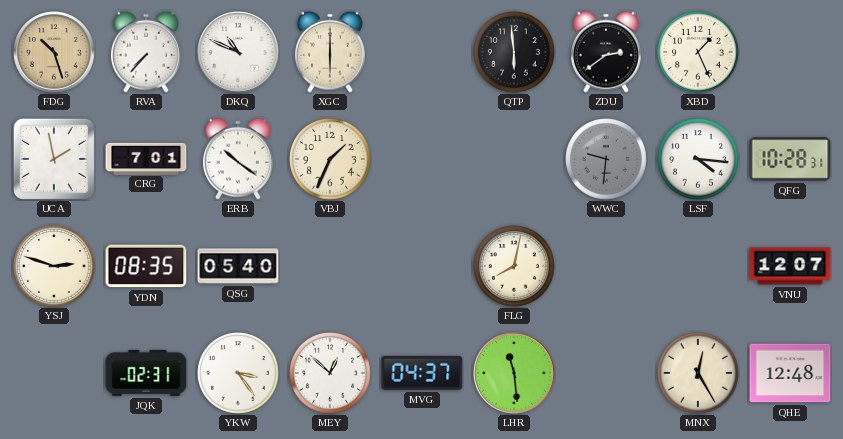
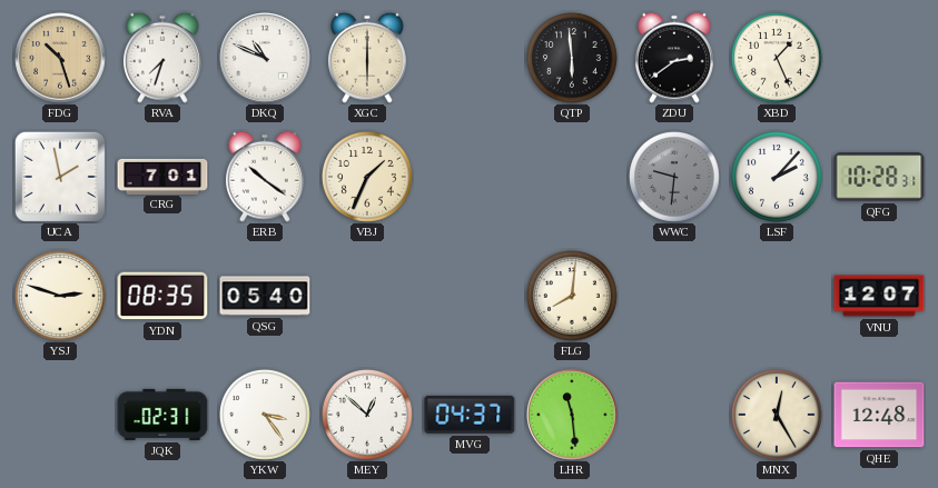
RVA: 7:37 -> 7:33 (162, 58)
LSF: 4:16 -> 2:07 (778, 178)
FLG: 8:02 -> 8:01 (573, 297)
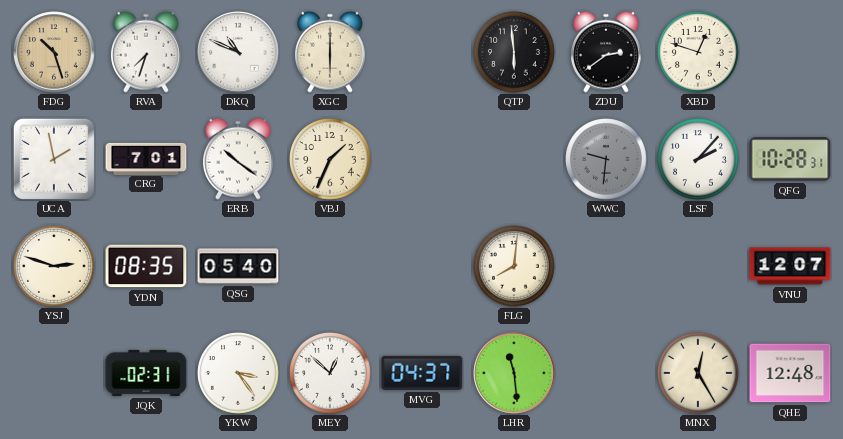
XBD: 1:26 -> 12:48 (699, 53)
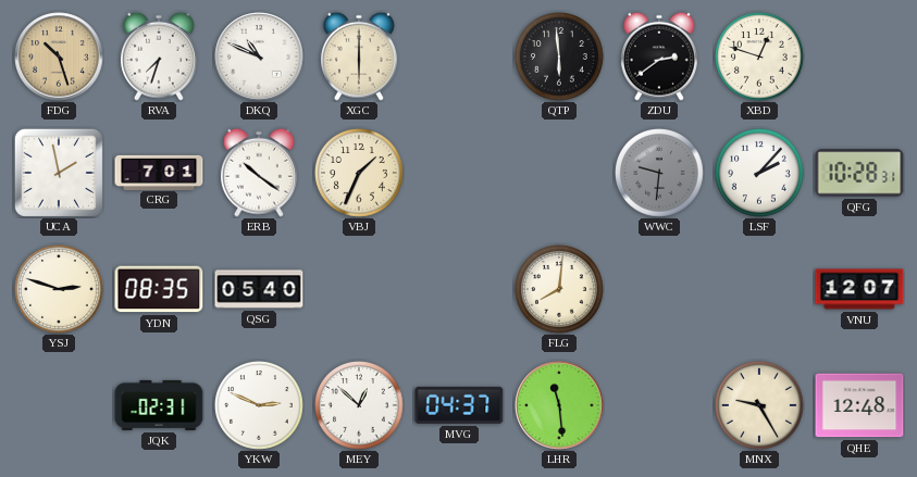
YKW: 3:24 -> 2:49 (260, 406)
MNX: 12:25 -> 9:25 (760, 406)
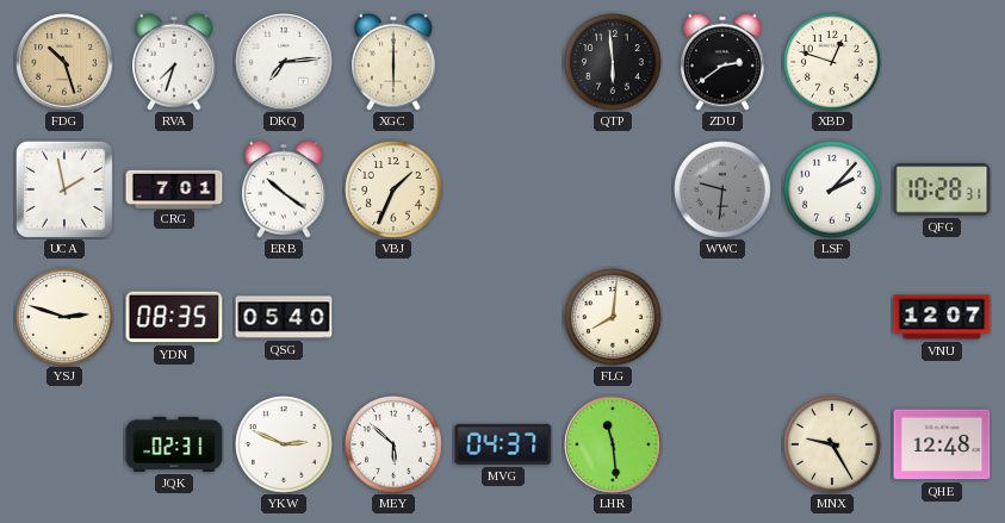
DKQ: 10:49 -> 7:14 (284, 62)
MEY: 12:52 -> 5:52 (395, 446)
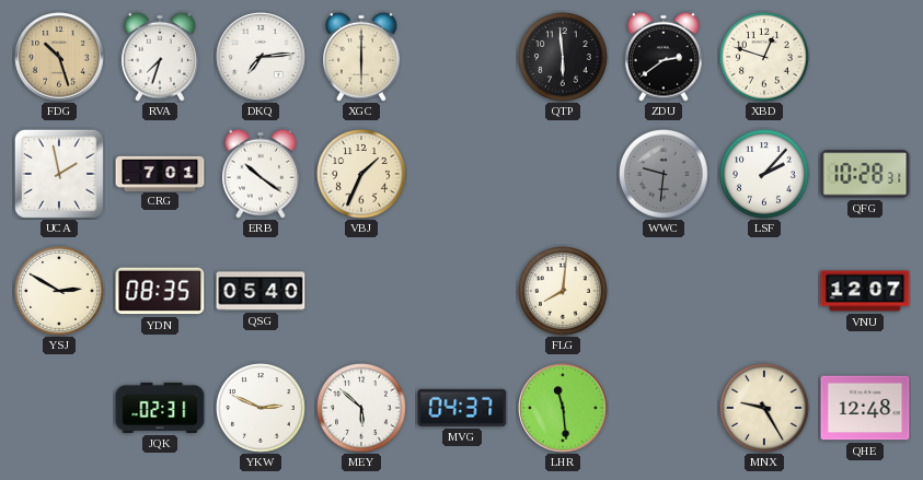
YSJ: 2:48 -> 2:50 (60, 292)
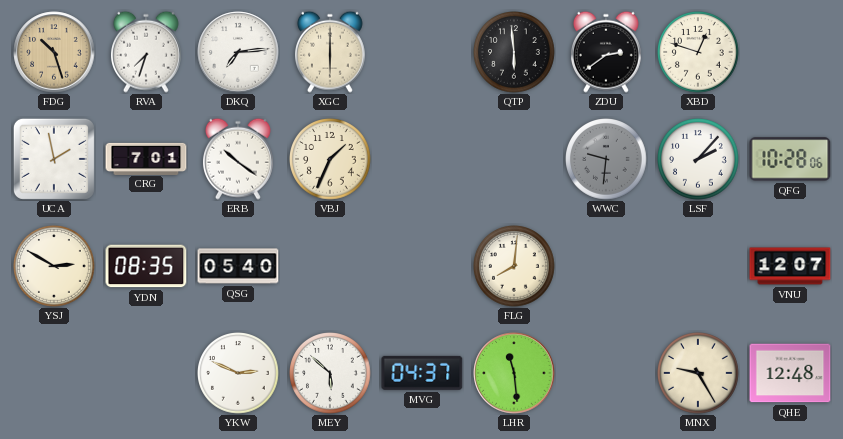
QFG: 10:28:31 -> 10:28:06 (790, 159)
JQK: 02:31 -> none (160, 408)
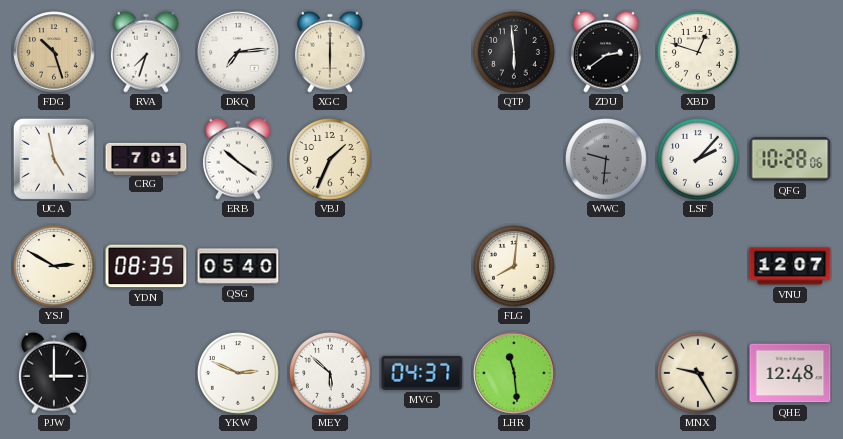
UCA: 1:58 -> 4:58 (54, 159)
PJW: none -> 3:00 (54, 373)
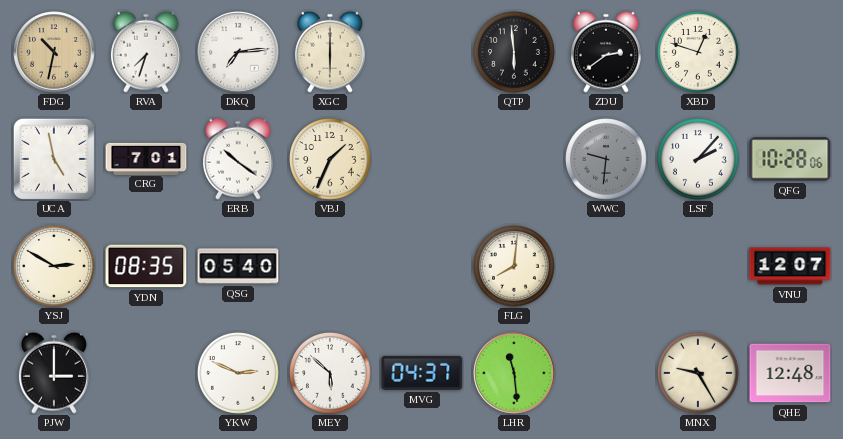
FDG: 10:27 -> 10:32 (54, 52)
